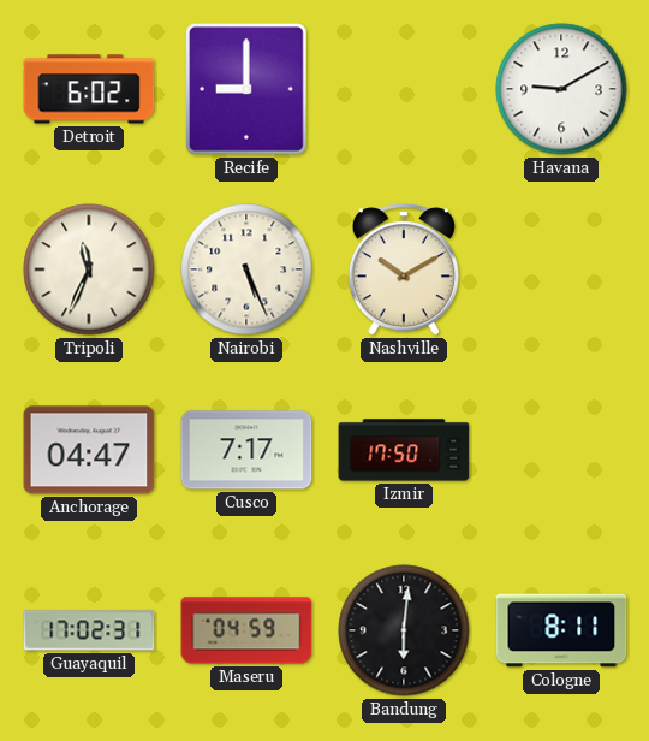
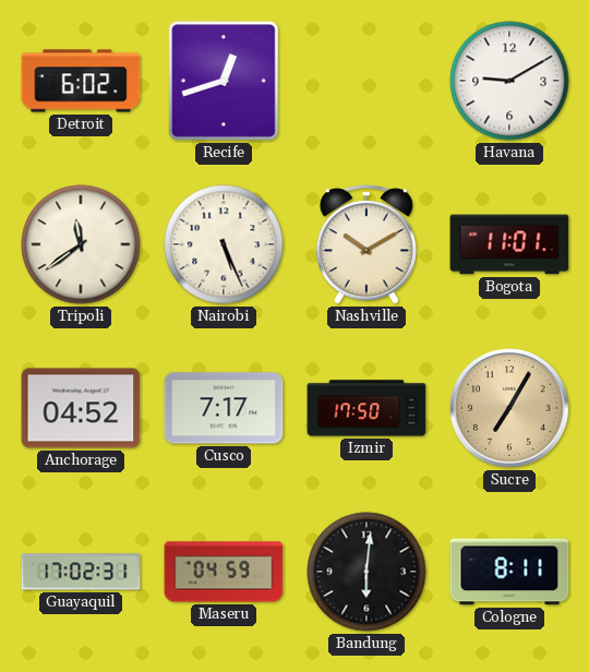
Recife: 9:00 -> 12:42 (225, 82)
Tripoli: 11:34 -> 11:39 (81, 244)
Bogota: none -> 11:01 (509, 244)
Anchorage: 04:47 -> 04:52 (81, 408)
Sucre: none -> 7:05 (509, 408)
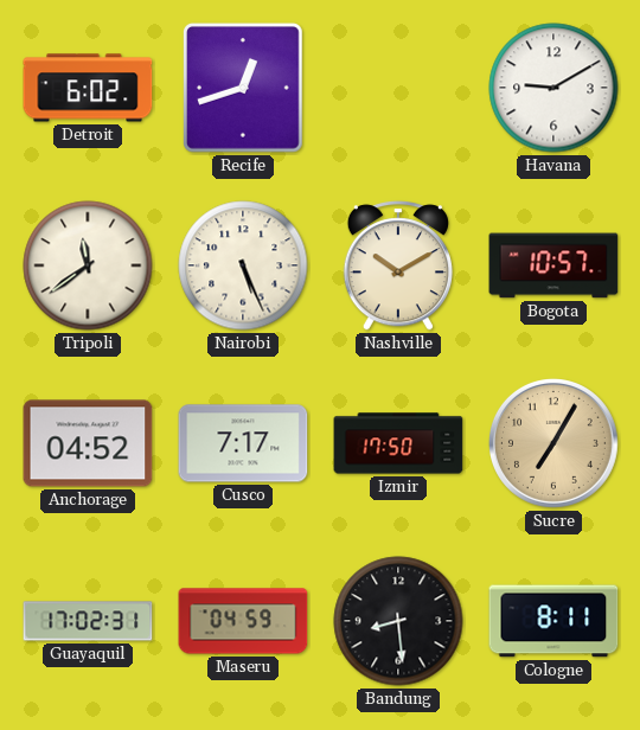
Bogota: 11:01 -> 10:57 (553, 265)
Bandung: 6:01 -> 8:29 (398, 621)
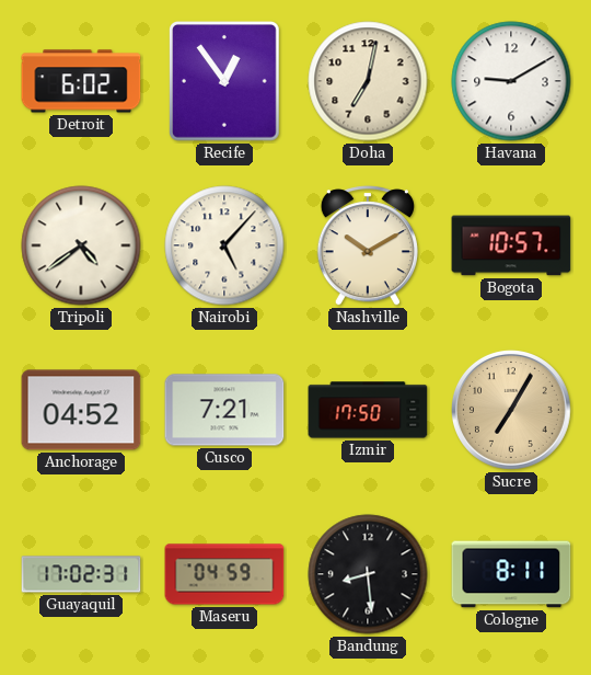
Recife: 12:42 -> 12:54 (225, 82)
Doha: none -> 7:02 (368, 81)
Tripoli: 11:39 -> 4:39 (81, 245)
Nairobi: 5:26 -> 5:07 (224, 245)
Cusco: 7:17 -> 7:21 (224, 410)
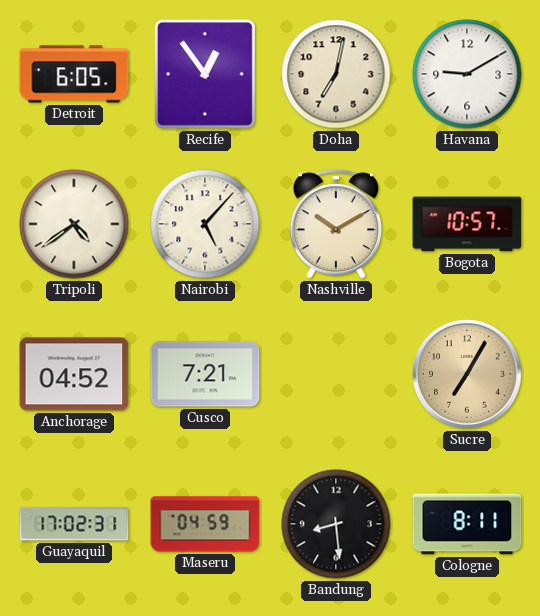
Detroit: 6:02 -> 6:05 (74, 74)
Izmir: 17:50 -> none (368, 410)
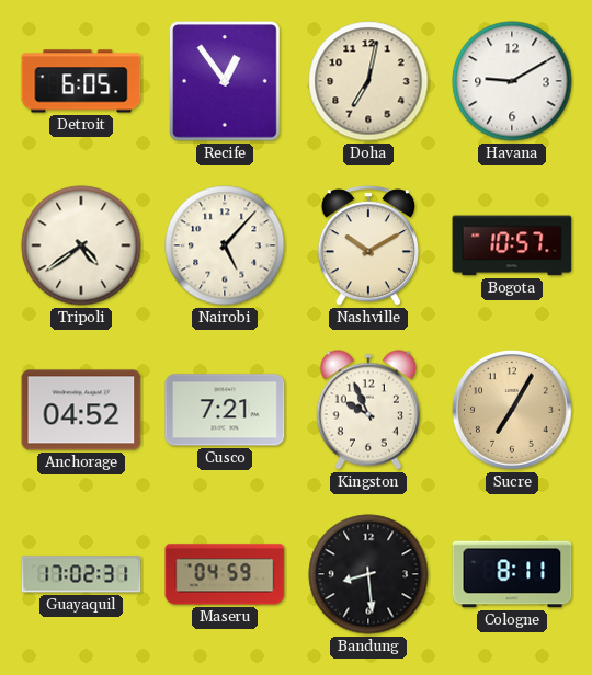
Kingston: none -> 9:56 (368, 410)
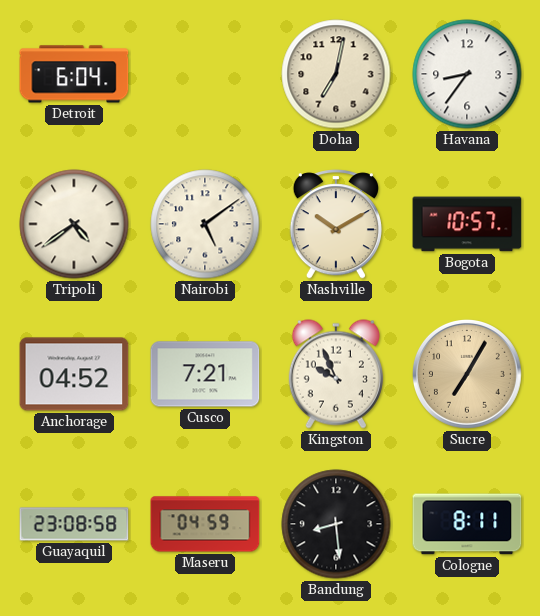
Detroit: 6:05 -> 6:04 (74, 74)
Recife: 12:54 -> none (226, 82)
Havana: 9:10 -> 8:36 (467, 74)
Nairobi: 5:07 -> 5:09 (205, 224)
Guayaquil: 17:02 -> 23:08 (74, 524)
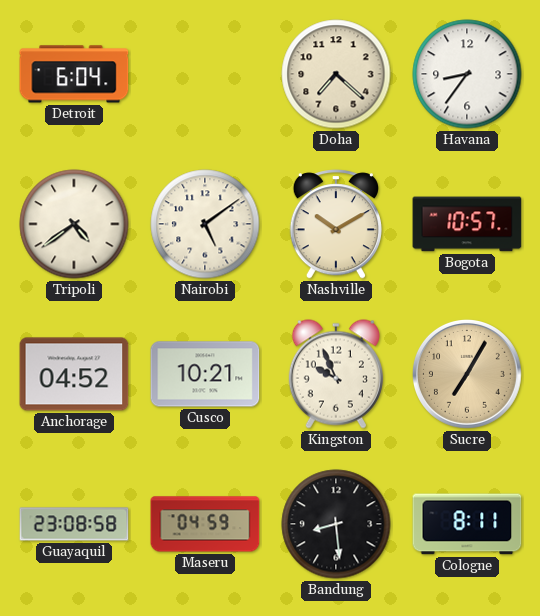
Doha: 7:02 -> 7:22 (336, 74)
Cusco: 7:21 -> 10:21 (205, 374)
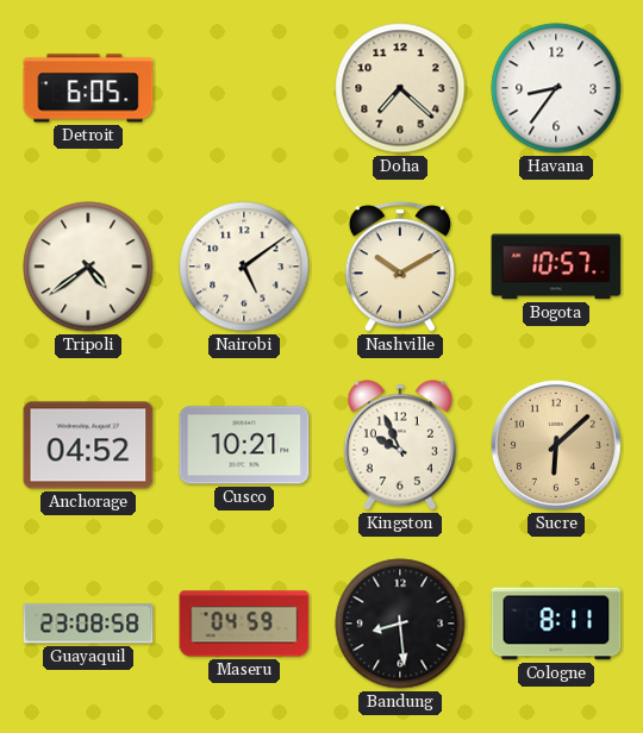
Detroit: 6:04 -> 6:05 (88, 88)
Sucre: 7:05 -> 6:08 (556, 445)
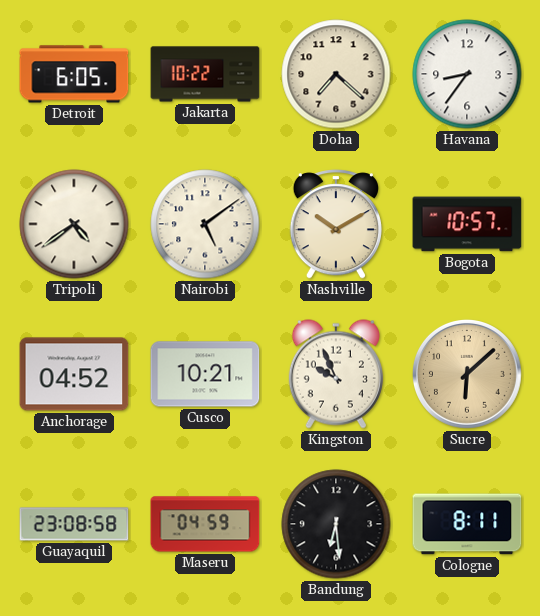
Jakarta: none -> 10:22 (205, 74)
Bandung: 8:29 -> 6:29 (336, 524)
